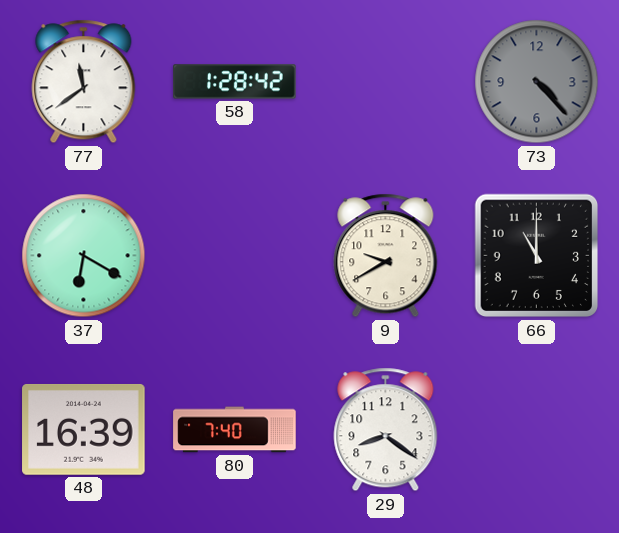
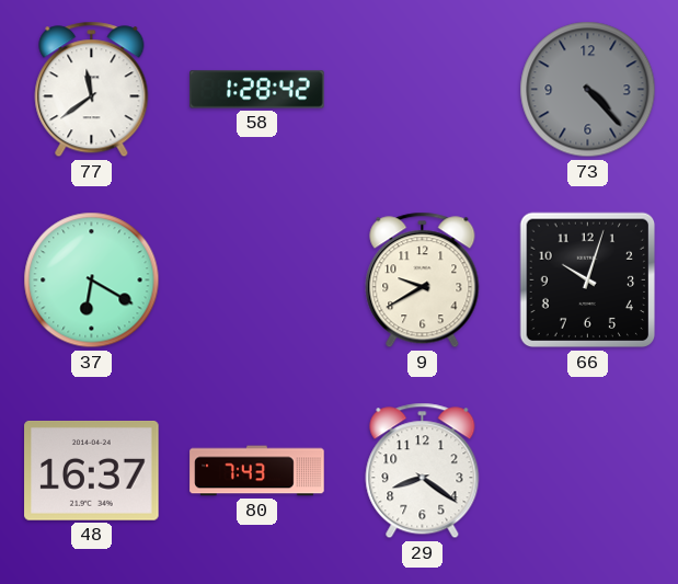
66: 11:00 -> 10:03 (588, 280)
48: 16:39 -> 16:37 (92, 470)
80: 7:40 -> 7:43 (257, 471)
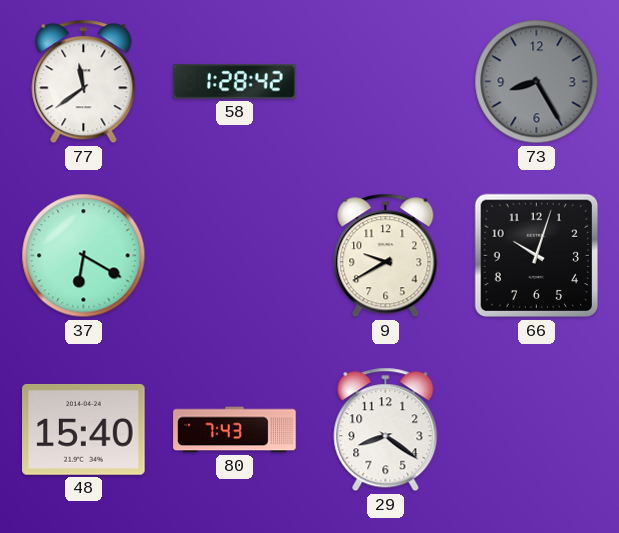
73: 4:23 -> 8:25 (537, 82)
48: 16:37 -> 15:40 (84, 429)
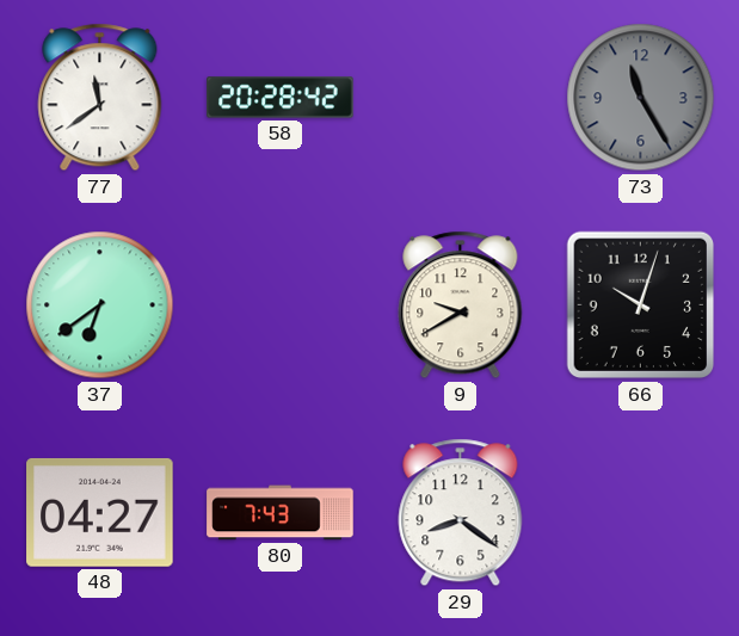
58: 1:28 -> 20:28 (281, 98)
73: 8:25 -> 11:25 (641, 98)
37: 6:20 -> 6:39 (100, 305)
48: 15:40 -> 04:27 (100, 512)
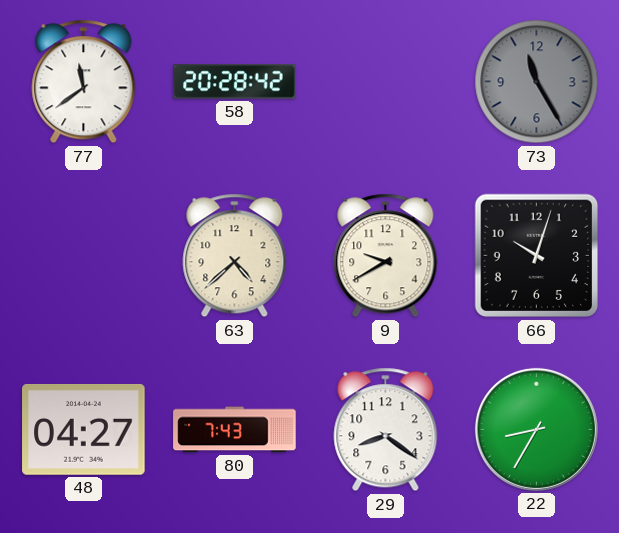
37: 6:39 -> none (100, 305)
63: none -> 4:38 (235, 256)
22: none -> 8:35 (536, 429)
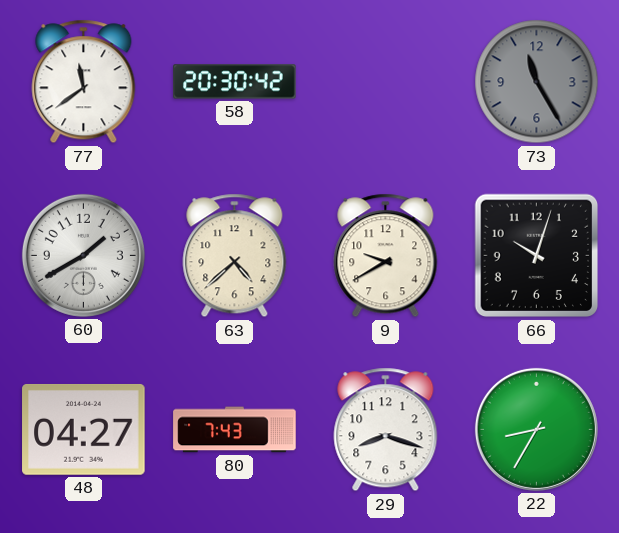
58: 20:28 -> 20:30 (235, 82)
60: none -> 1:40 (83, 255)
29: 8:21 -> 8:18 (386, 430)
